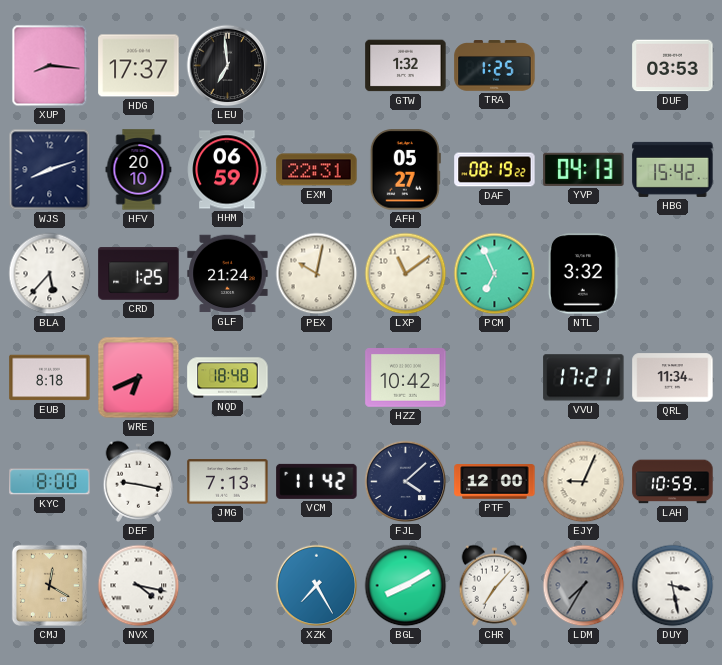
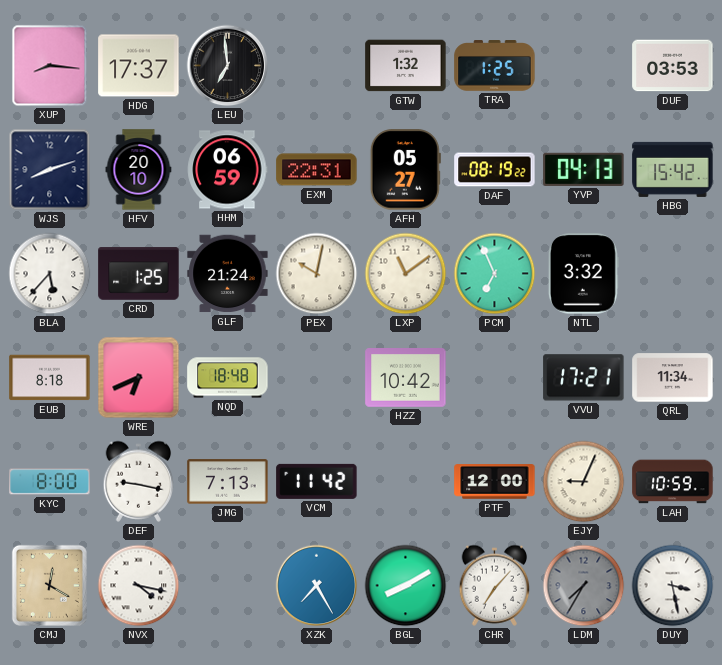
FJL: 4:08 -> none (406, 482)
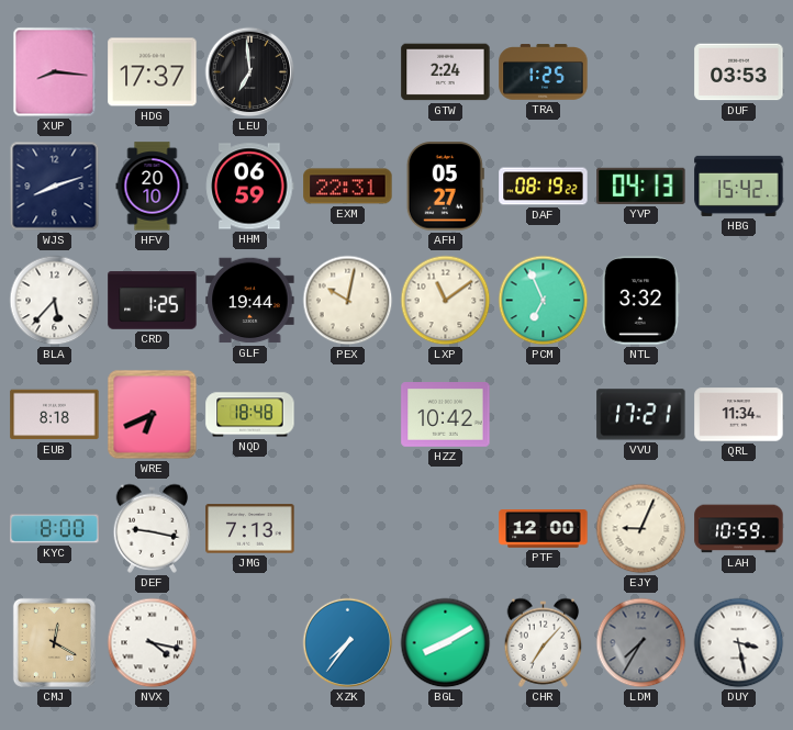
GTW: 1:32 -> 2:24 (446, 72)
GLF: 21:24 -> 19:44 (250, 301)
VCM: 11:42 -> none (317, 481)
XZK: 7:25 -> 7:36 (348, 643)
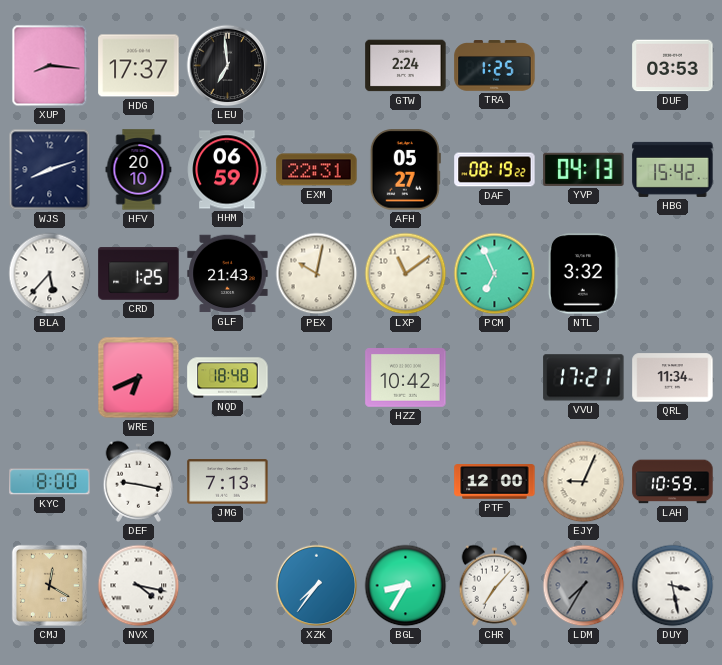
GLF: 19:44 -> 21:43 (228, 274)
EUB: 8:18 -> none (55, 415)
BGL: 8:10 -> 8:35 (406, 586)
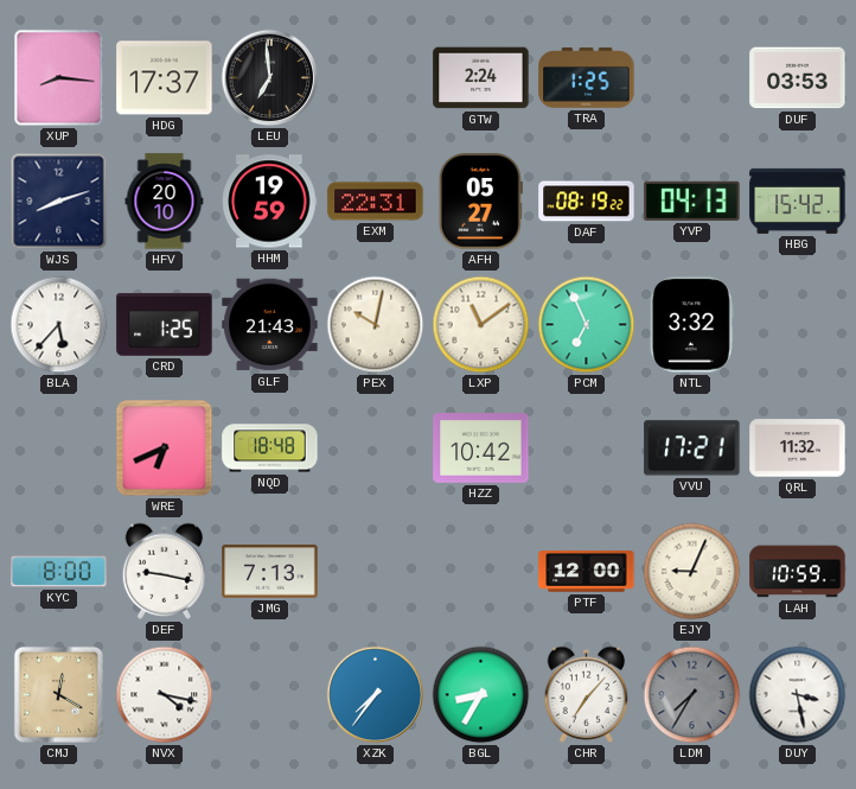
HHM: 06:59 -> 19:59 (270, 202)
QRL: 11:34 -> 11:32 (798, 448)
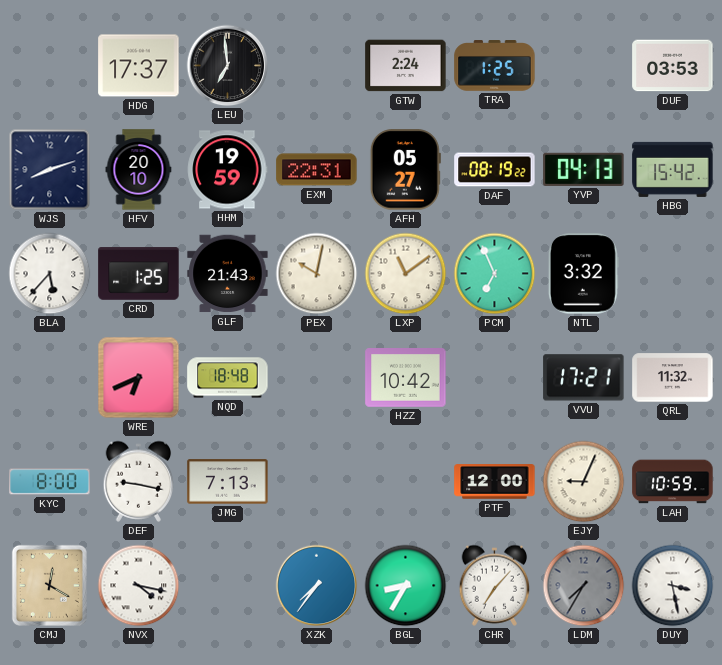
XUP: 8:16 -> none (59, 78)
